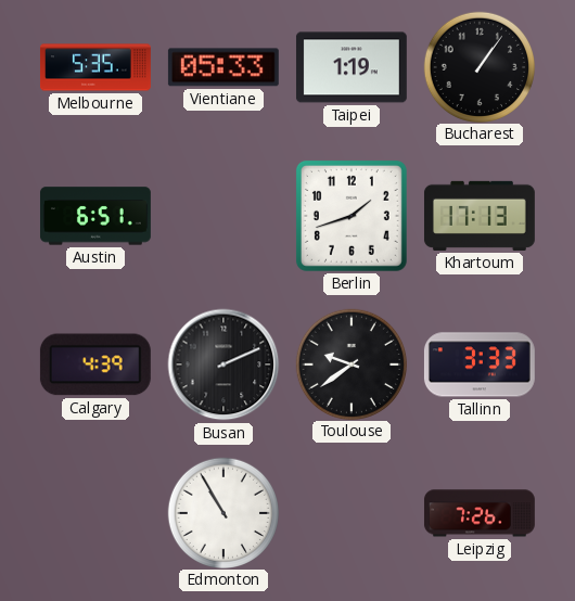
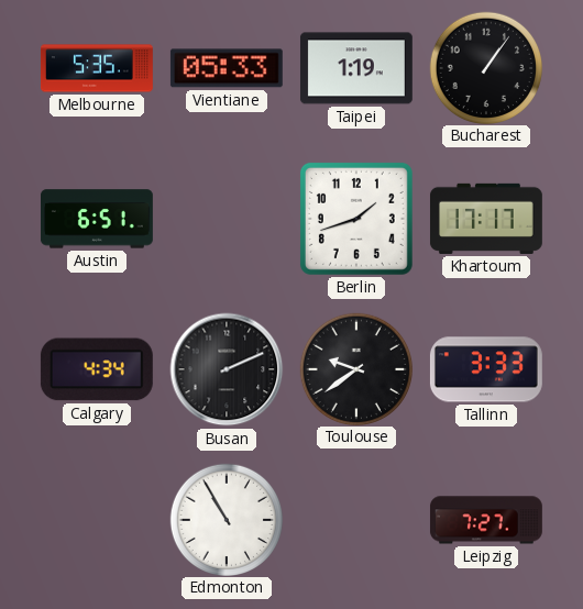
Khartoum: 17:13 -> 17:17 (486, 219)
Calgary: 4:39 -> 4:34 (97, 369)
Leipzig: 7:26 -> 7:27 (486, 520)
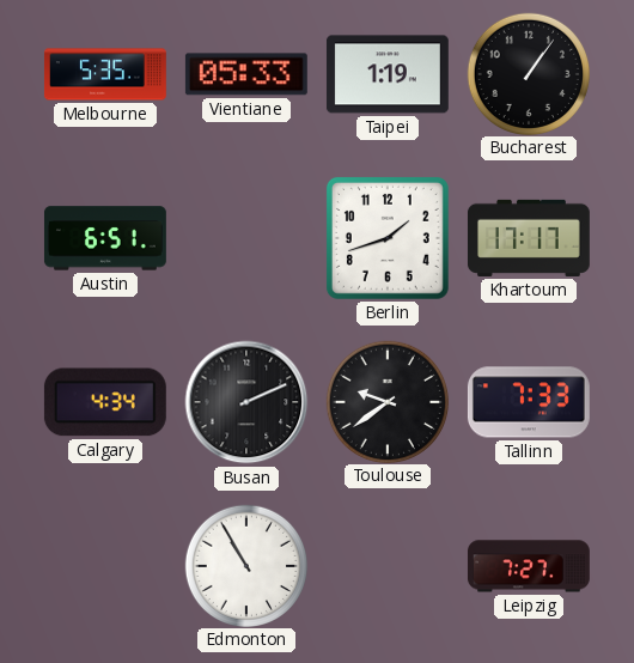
Tallinn: 3:33 -> 7:33 (529, 402)
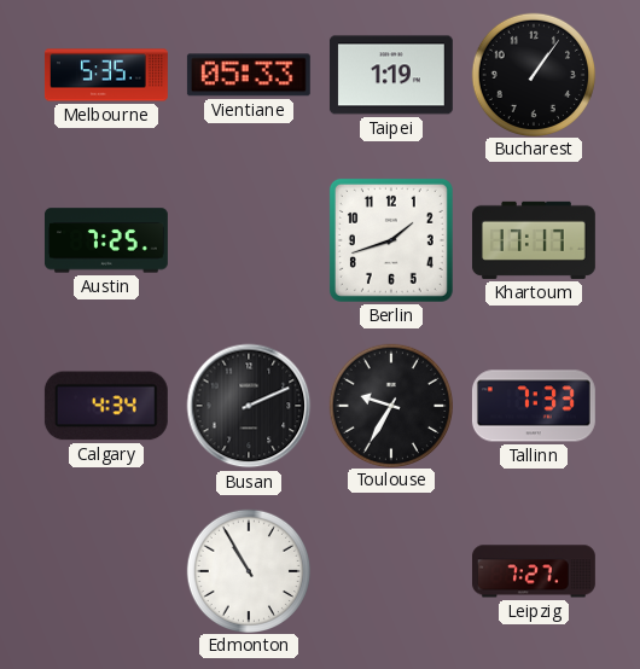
Austin: 6:51 -> 7:25 (106, 240)
Toulouse: 9:39 -> 9:35 (390, 405)
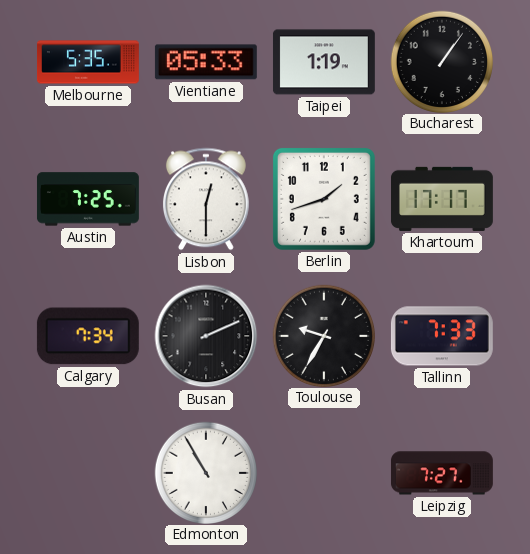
Lisbon: none -> 12:30 (206, 199)
Calgary: 4:34 -> 7:34 (88, 336)
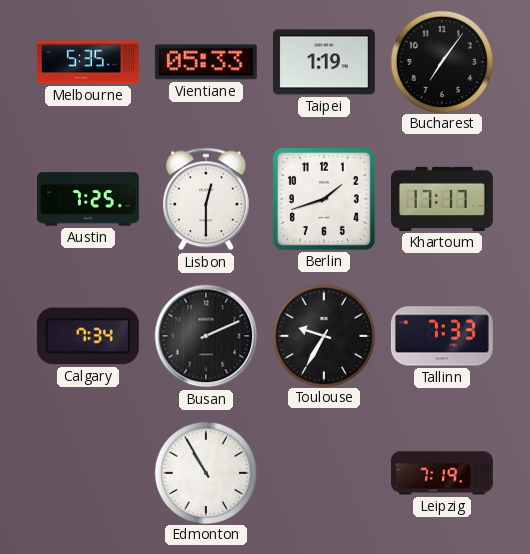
Bucharest: 1:06 -> 7:06 (441, 61)
Leipzig: 7:27 -> 7:19 (442, 473)
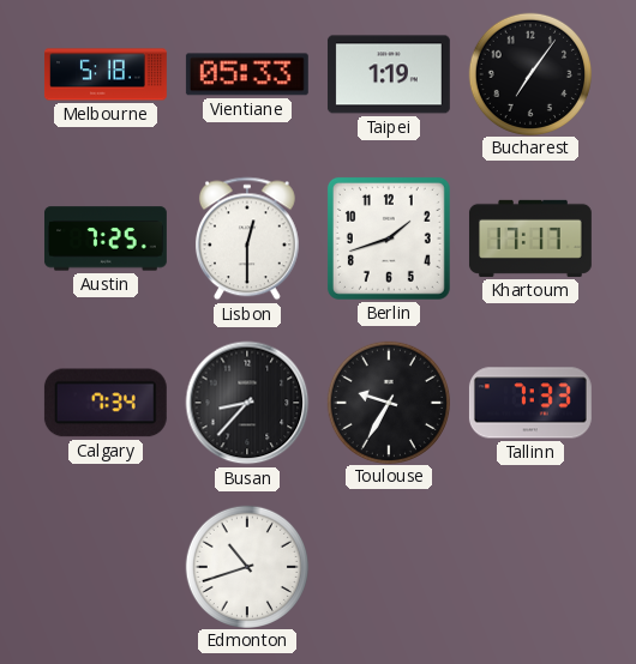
Melbourne: 5:35 -> 5:18 (106, 74)
Busan: 2:11 -> 8:37 (247, 403)
Edmonton: 10:55 -> 10:42 (246, 566)
Leipzig: 7:19 -> none (442, 473)
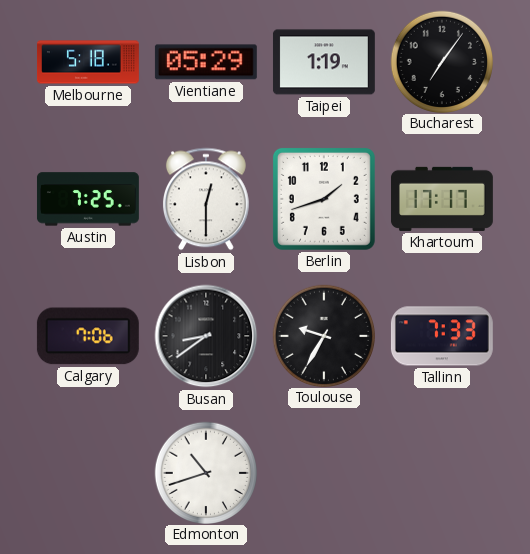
Vientiane: 05:33 -> 05:29 (206, 62)
Calgary: 7:34 -> 7:06 (88, 336)
Busan: 8:37 -> 8:39 (206, 336)
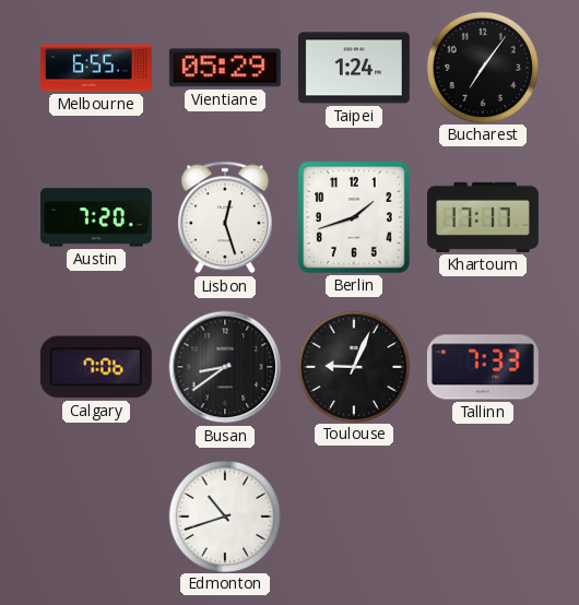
Melbourne: 5:18 -> 6:55 (96, 68)
Taipei: 1:19 -> 1:24 (354, 68)
Austin: 7:25 -> 7:20 (96, 217)
Lisbon: 12:30 -> 12:27 (225, 217)
Toulouse: 9:35 -> 9:04 (353, 366)
